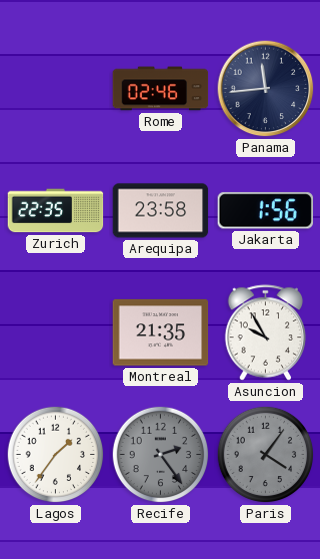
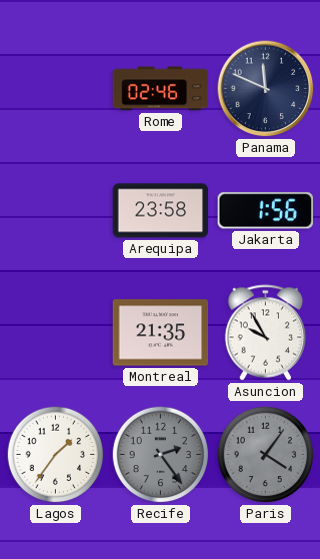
Panama: 11:44 -> 11:49 (266, 89)
Zurich: 22:35 -> none (56, 211)
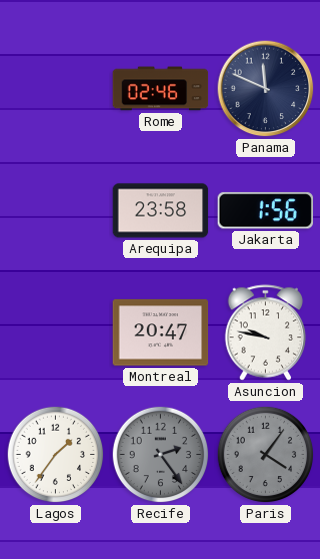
Montreal: 21:35 -> 20:47 (161, 333)
Asuncion: 9:55 -> 9:47 (266, 333)
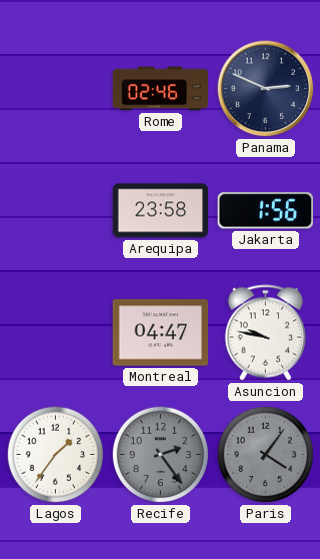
Panama: 11:49 -> 2:49 (266, 89)
Montreal: 20:47 -> 04:47 (161, 333)
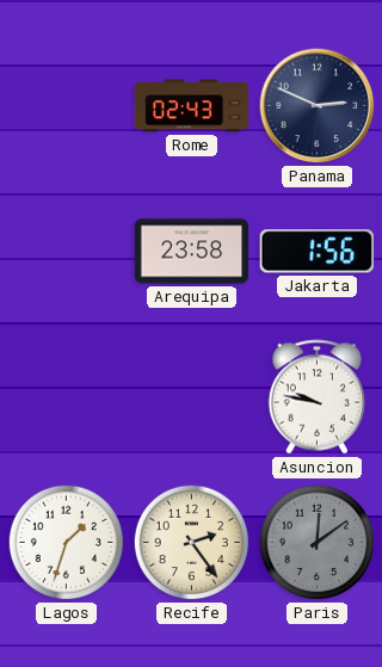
Rome: 02:46 -> 02:43 (192, 106)
Montreal: 04:47 -> none (161, 333)
Lagos: 1:36 -> 1:33 (67, 543)
Recife dial: grey -> cream (192, 543)
Paris: 4:06 -> 12:09 (318, 543)
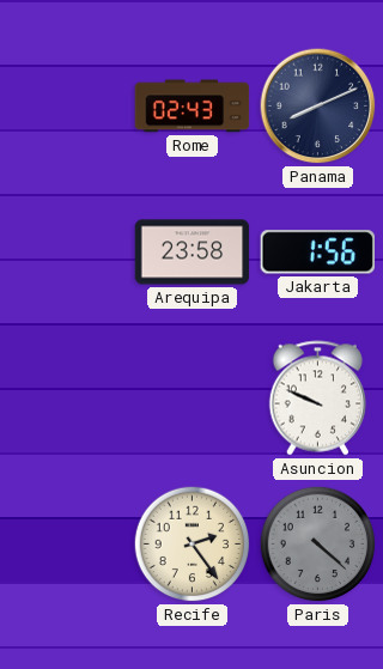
Panama: 2:49 -> 8:11 (318, 107)
Asuncion: 9:47 -> 9:49 (318, 399)
Lagos: 1:33 -> none (67, 543)
Paris: 12:09 -> 4:22 (318, 545)
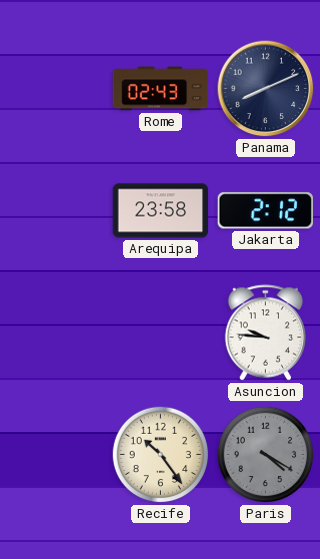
Jakarta: 1:56 -> 2:12 (265, 211)
Asuncion: 9:49 -> 9:46 (266, 333)
Recife: 2:24 -> 10:24 (161, 455)
Paris: 4:22 -> 4:20 (266, 455)
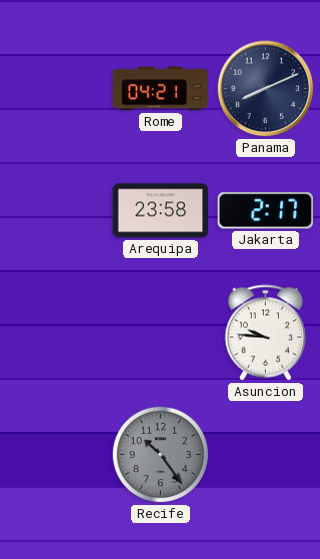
Rome: 02:43 -> 04:21 (161, 89)
Jakarta: 2:12 -> 2:17 (265, 211)
Recife dial: cream -> grey (161, 455)
Paris: 4:20 -> none (266, 455)
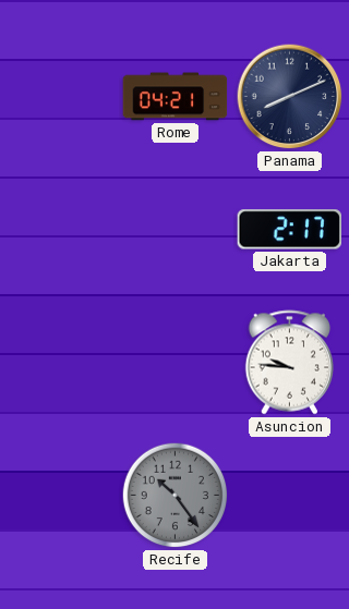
Arequipa: 23:58 -> none (161, 211)
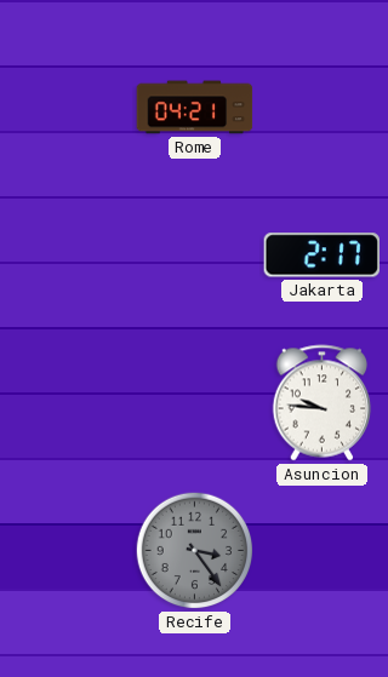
Panama: 8:11 -> none (290, 97)
Recife: 10:24 -> 3:24 (195, 551)
